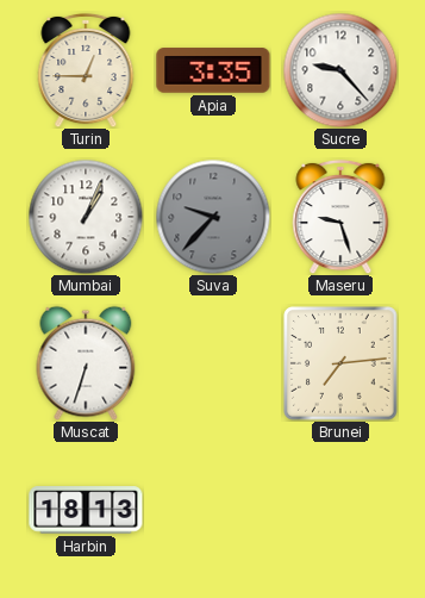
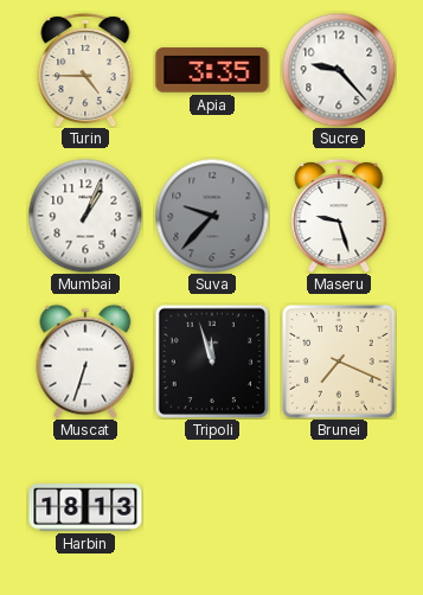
Turin: 12:45 -> 4:45 (85, 70)
Tripoli: none -> 11:57 (212, 362)
Brunei: 7:14 -> 7:19 (339, 362)
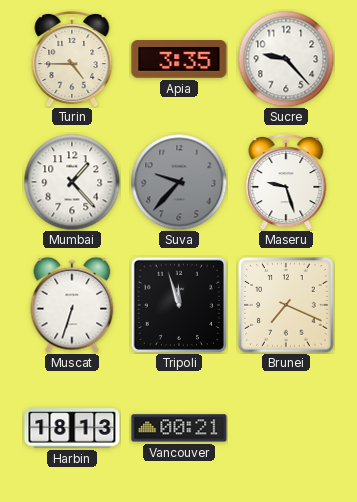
Mumbai: 1:04 -> 1:23 (72, 182)
Vancouver: none -> 00:21 (179, 428)
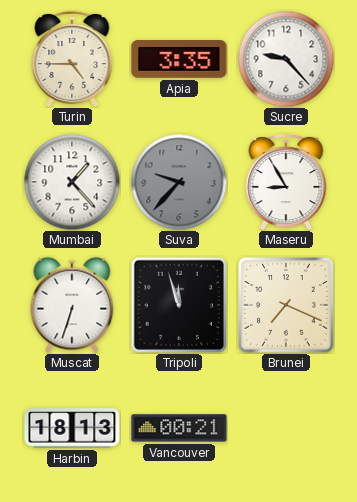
Maseru: 9:27 -> 8:55 (286, 182)
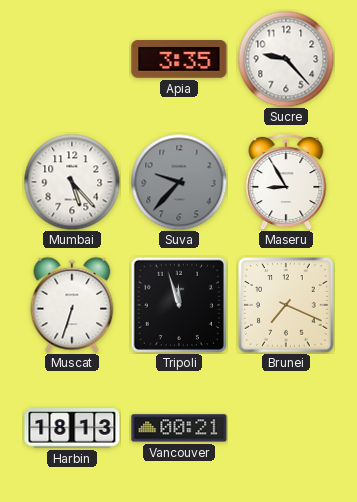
Turin: 4:45 -> none (72, 59)
Mumbai: 1:23 -> 5:23 (72, 182)
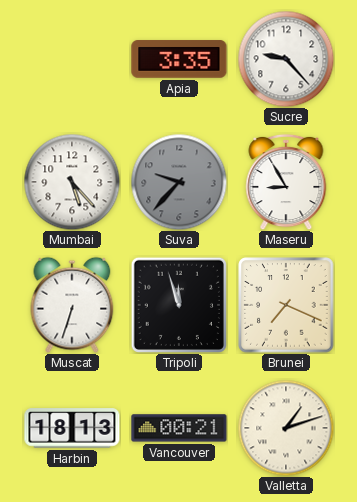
Valletta: none -> 1:12 (286, 428)
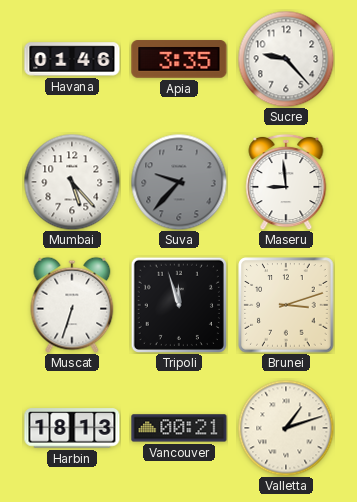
Havana: none -> 01:46 (72, 59)
Maseru: 8:55 -> 8:59 (286, 182)
Brunei: 7:19 -> 3:12 (286, 305)
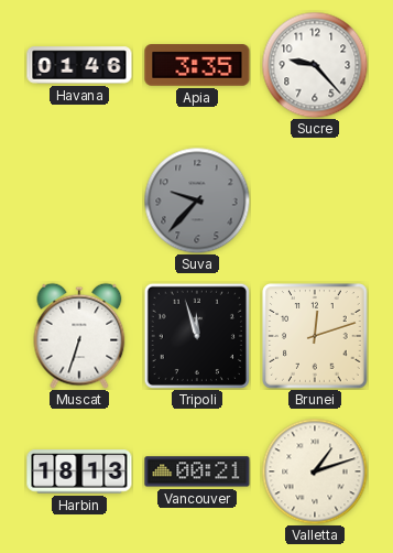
Mumbai: 5:23 -> none (72, 182)
Maseru: 8:59 -> none (286, 182)
Brunei: 3:12 -> 12:12 (315, 336)
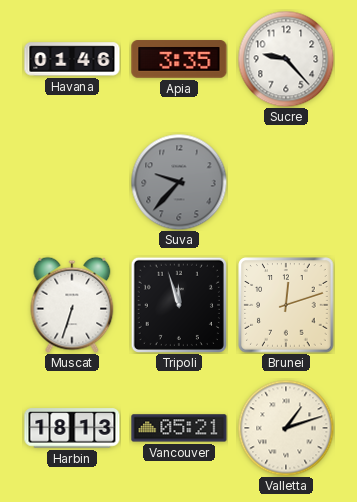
Vancouver: 00:21 -> 05:21 (179, 428)
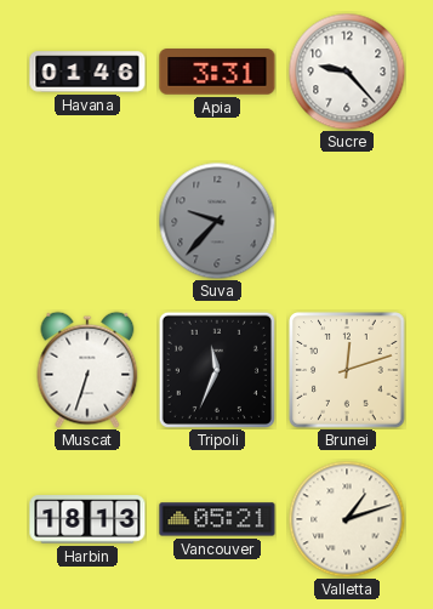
Apia: 3:35 -> 3:31 (217, 72)
Tripoli: 11:57 -> 11:34 (217, 370)
